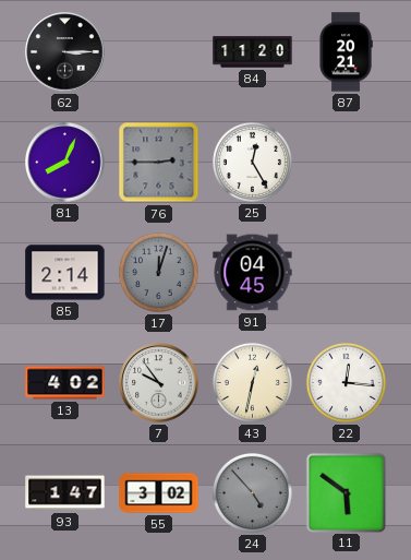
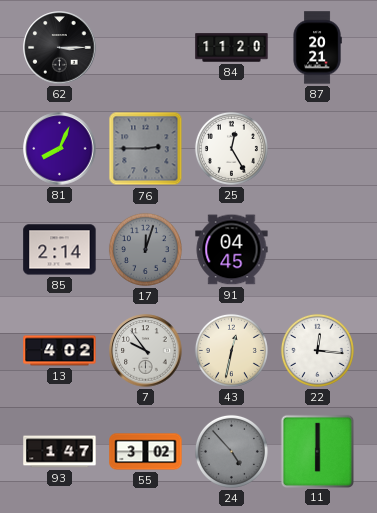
11: 5:51 -> 6:00 (317, 451)
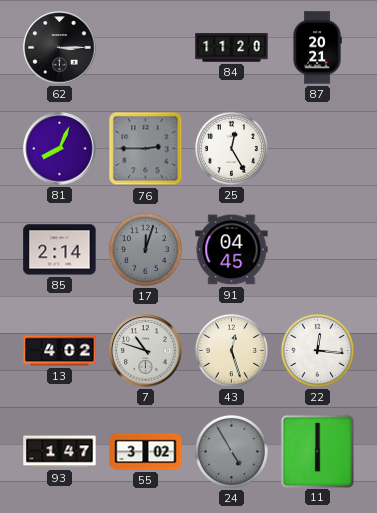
7: 9:54 -> 10:48 (146, 351)
43: 12:32 -> 12:27 (231, 350)
24: 4:53 -> 4:55 (231, 451)
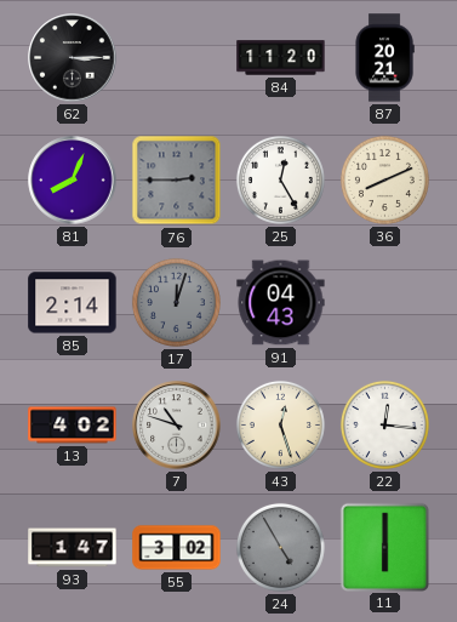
36: none -> 8:11 (384, 179)
91: 04:45 -> 04:43 (281, 303)
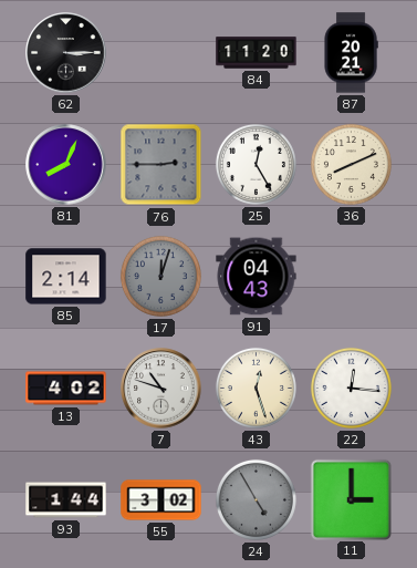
93: 1:47 -> 1:44 (66, 500)
11: 6:00 -> 3:00 (351, 499)
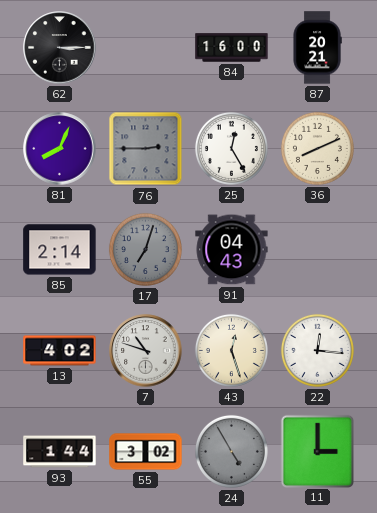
84: 11:20 -> 16:00 (232, 48)
17: 12:03 -> 7:03 (145, 249)
